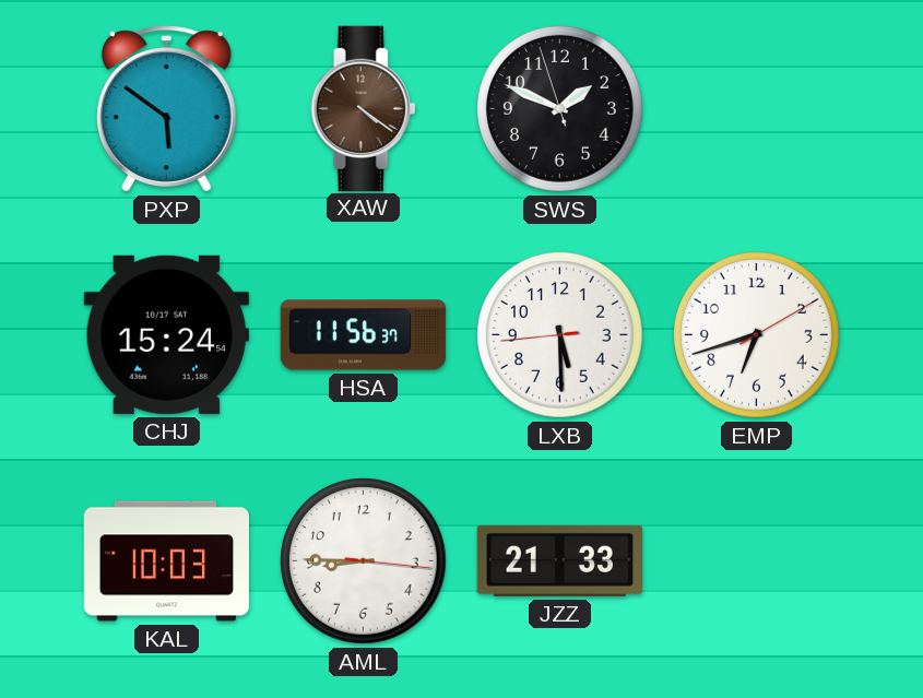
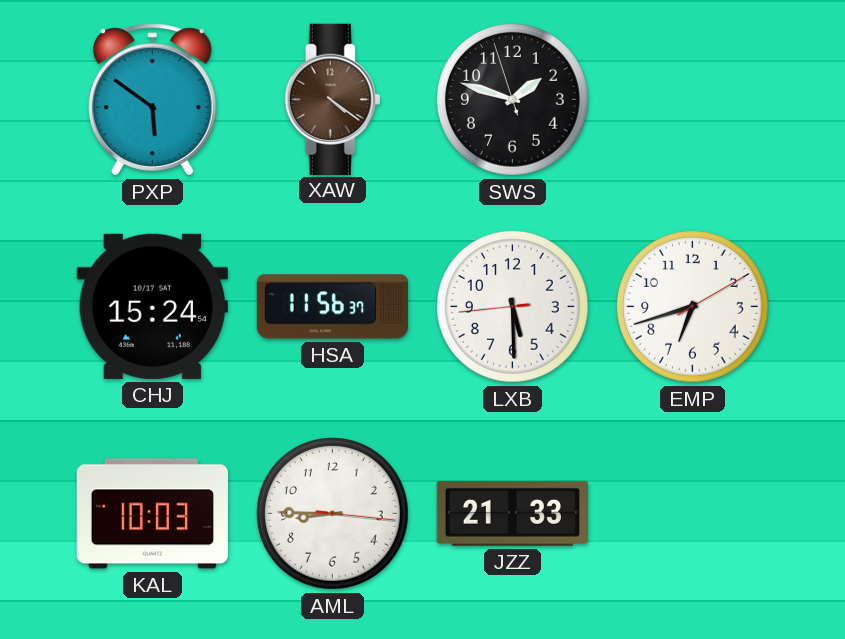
SWS: 1:48 -> 1:47 (513, 100)
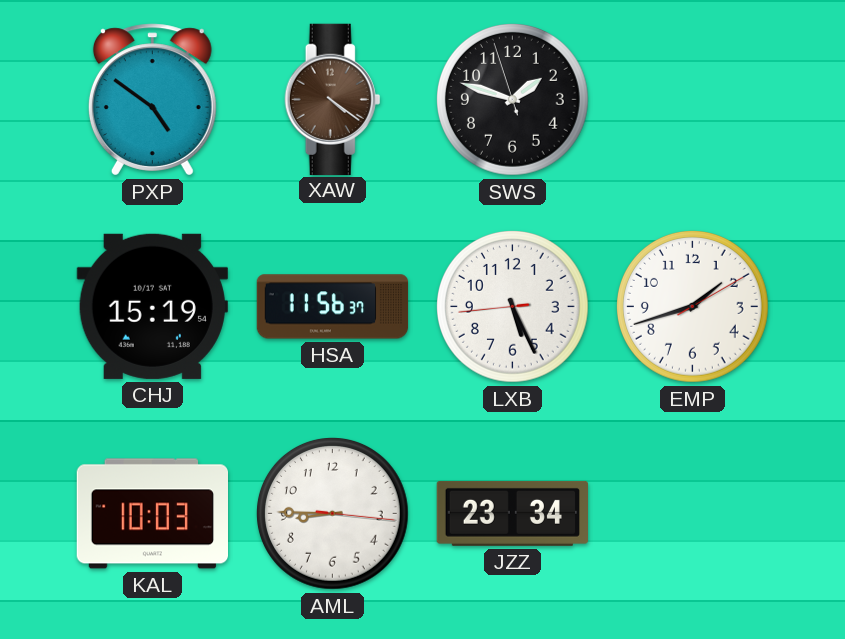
PXP: 5:51 -> 4:51 (152, 100)
CHJ: 15:24 -> 15:19 (152, 306)
LXB: 5:29 -> 5:25 (513, 307)
EMP: 6:42 -> 1:42 (693, 307)
JZZ: 21:33 -> 23:34 (512, 513)
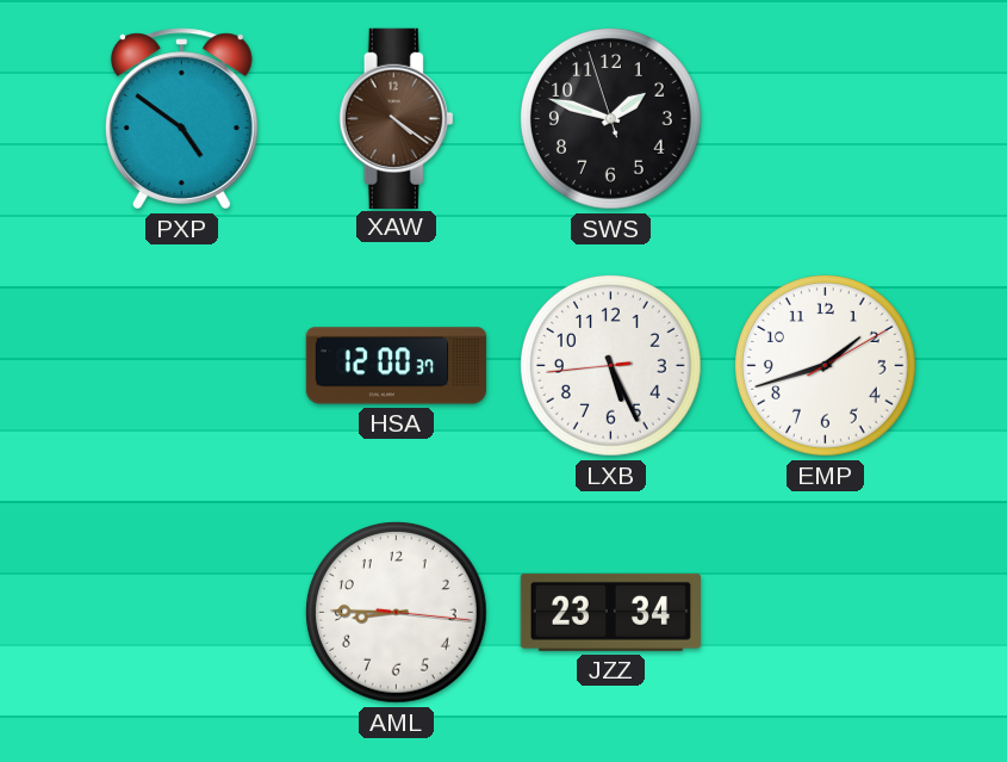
CHJ: 15:19 -> none (152, 306)
HSA: 11:56 -> 12:00 (397, 366)
KAL: 10:03 -> none (153, 514)
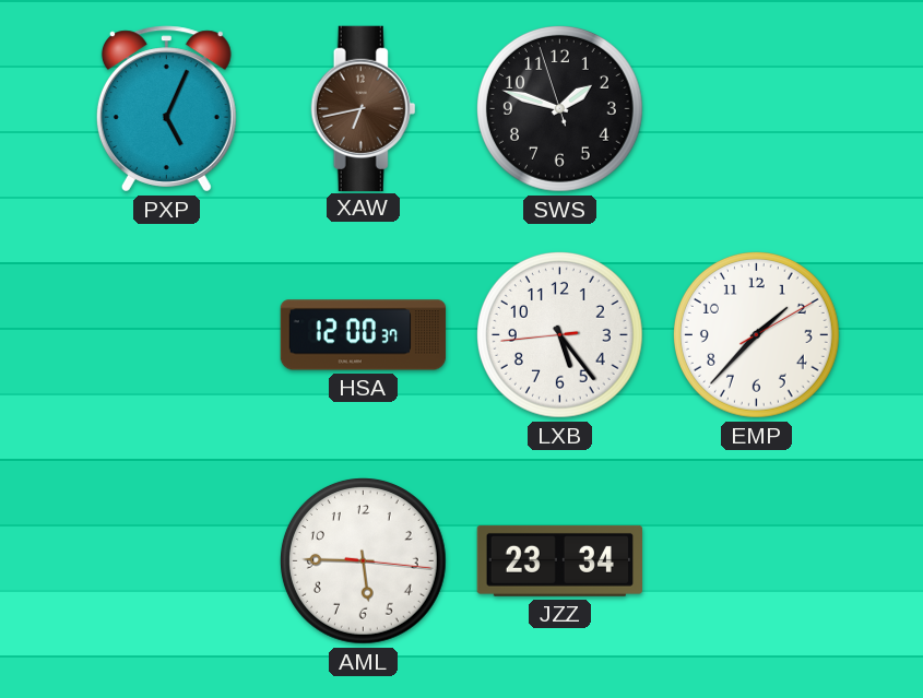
PXP: 4:51 -> 5:04 (166, 109)
XAW: 4:21 -> 6:43 (364, 108)
LXB: 5:25 -> 5:23 (560, 335)
EMP: 1:42 -> 1:37 (757, 335)
AML: 8:45 -> 5:45 (364, 561)
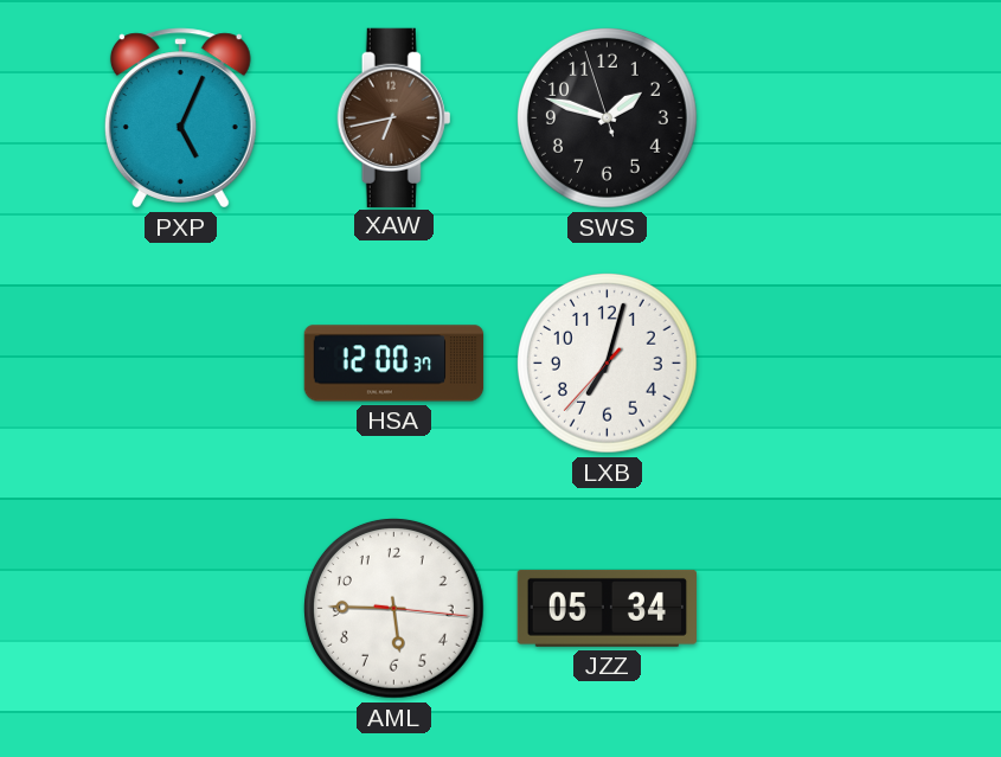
LXB: 5:23 -> 7:02 (608, 364)
EMP: 1:37 -> none (757, 335)
JZZ: 23:34 -> 05:34 (607, 608)
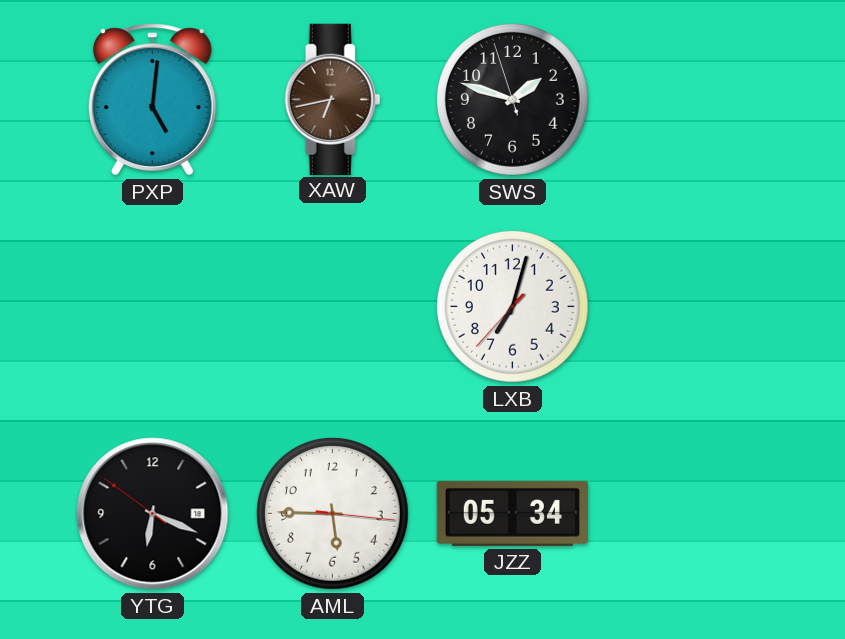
PXP: 5:04 -> 5:01 (152, 100)
HSA: 12:00 -> none (394, 364)
YTG: none -> 6:18 (153, 514)
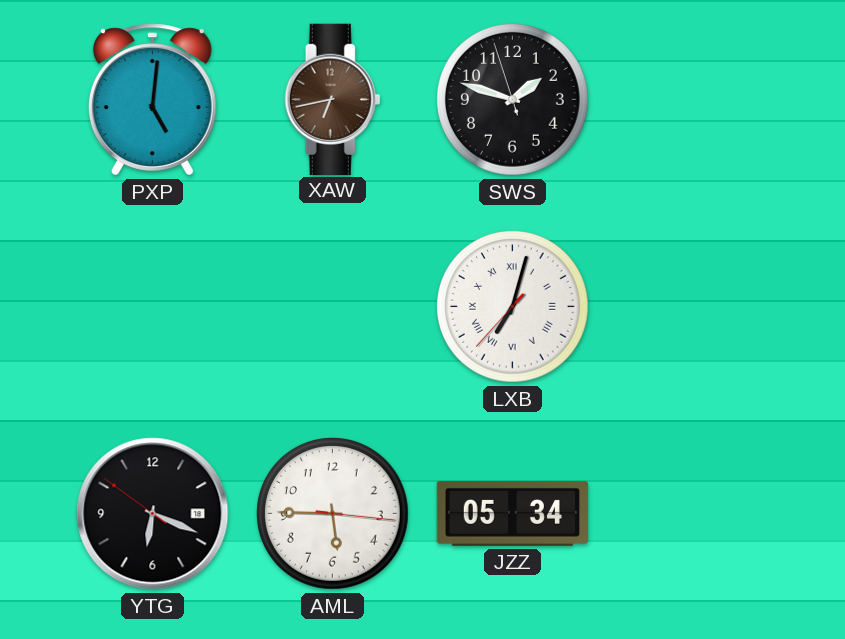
LXB numerals: Arabic -> Roman (513, 307)
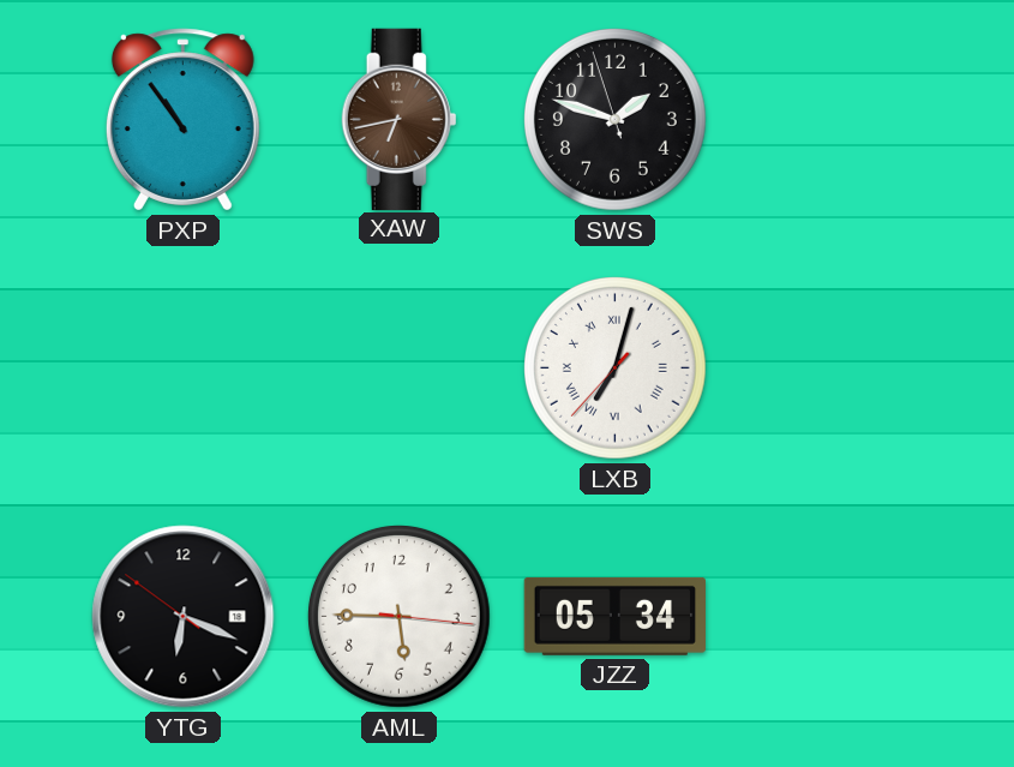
PXP: 5:01 -> 10:54 (182, 120)
